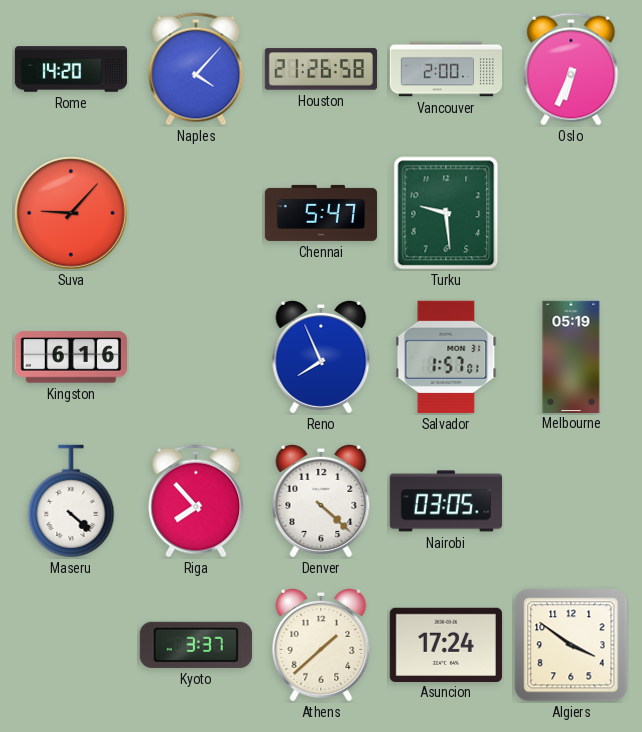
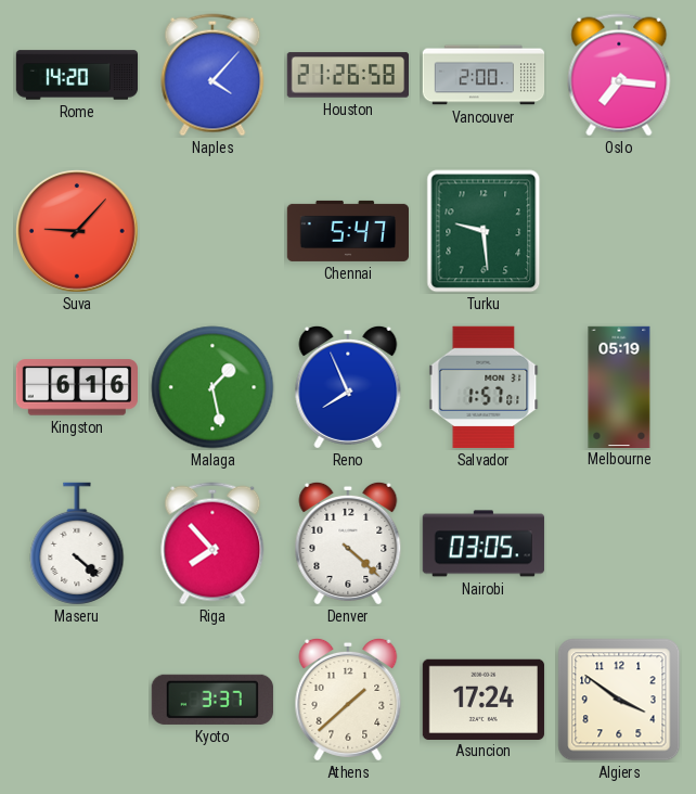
Oslo: 6:34 -> 7:16 (619, 75)
Malaga: none -> 1:28 (212, 387)
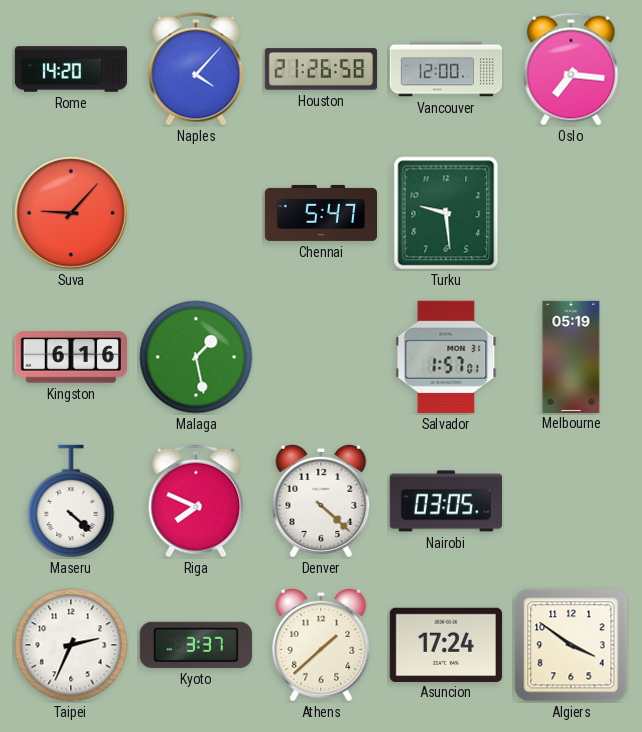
Vancouver: 2:00 -> 12:00 (446, 69)
Reno: 7:56 -> none (348, 387)
Riga: 7:53 -> 7:49 (196, 501)
Taipei: none -> 2:34 (71, 645)
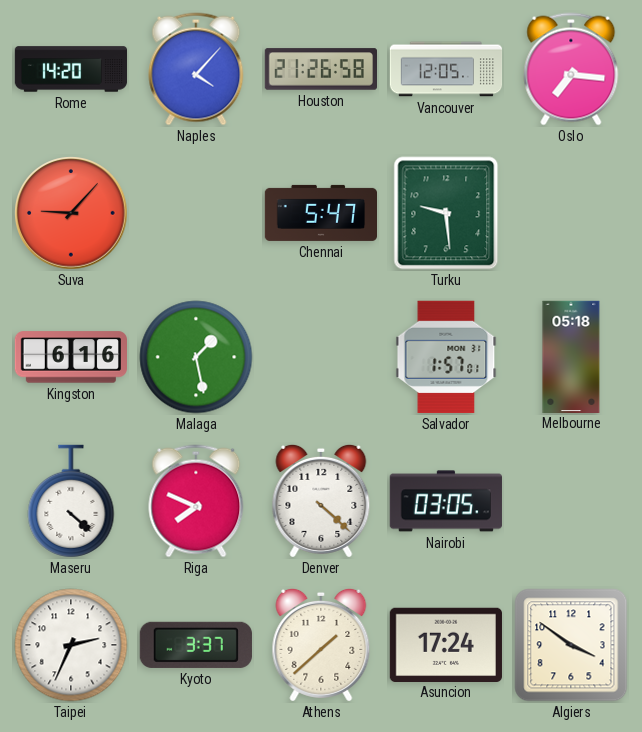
Vancouver: 12:00 -> 12:05 (446, 69)
Melbourne: 05:19 -> 05:18 (571, 356)
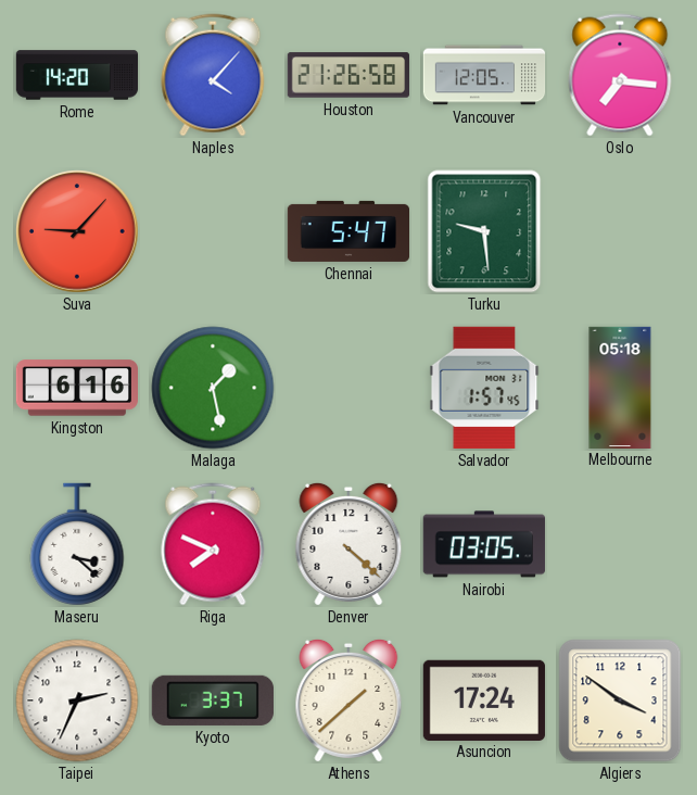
Salvador: 1:57:01 -> 1:57:45 (484, 388)
Maseru: 4:22 -> 3:22 (77, 544)
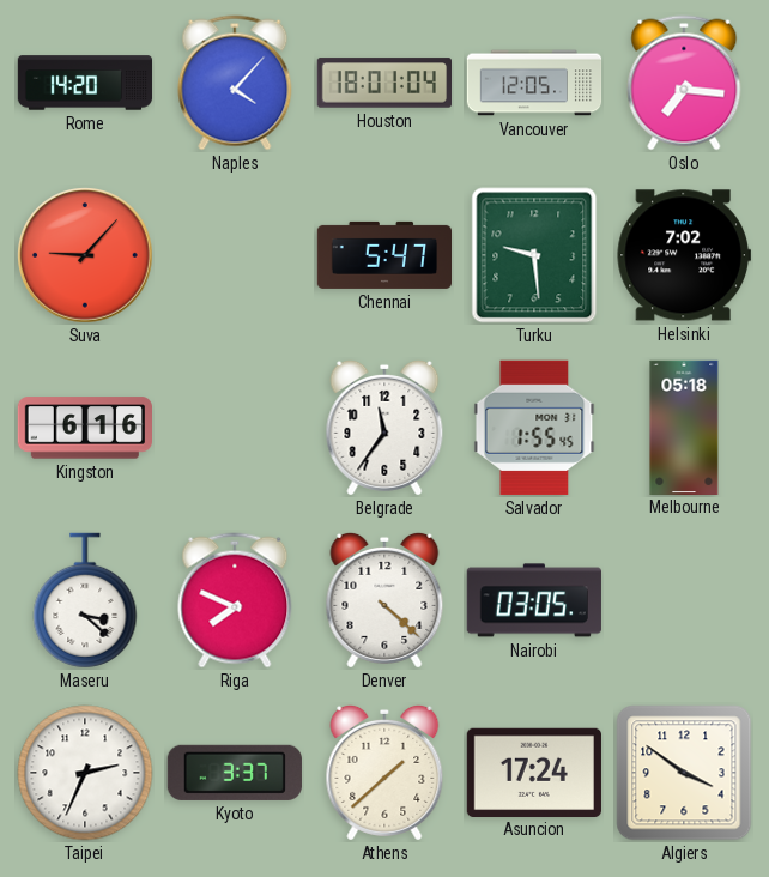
Houston: 21:26 -> 18:01 (383, 83)
Helsinki: none -> 7:02 (684, 255)
Malaga: 1:28 -> none (213, 388)
Belgrade: none -> 11:36 (384, 428)
Salvador: 1:57 -> 1:55 (534, 428)
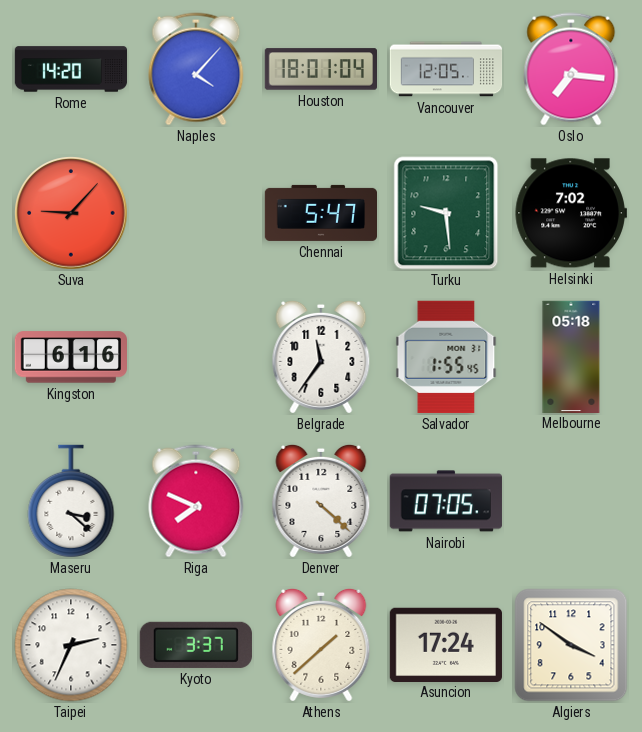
Nairobi: 03:05 -> 07:05 (446, 501)
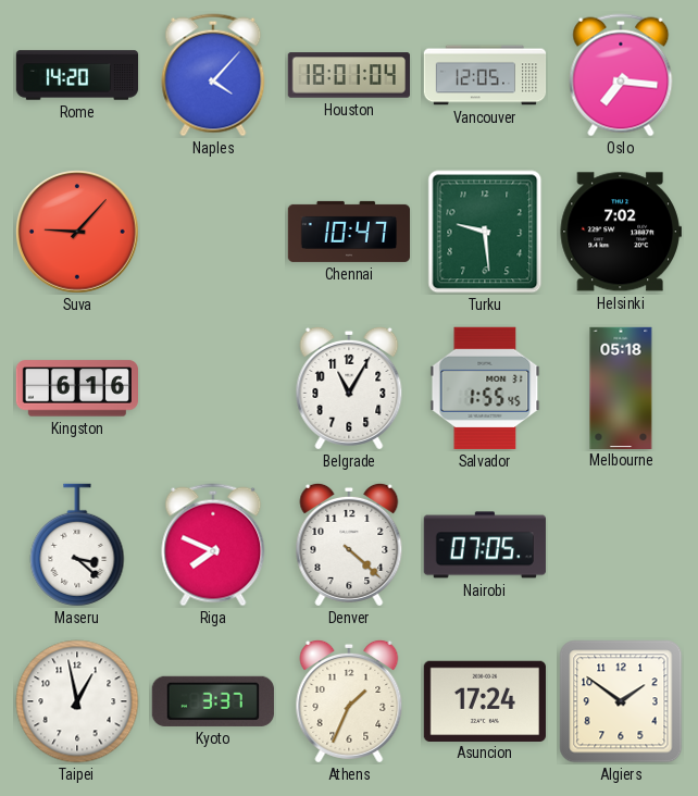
Chennai: 5:47 -> 10:47 (349, 232)
Belgrade: 11:36 -> 11:05 (349, 388)
Taipei: 2:34 -> 12:58 (77, 701)
Athens: 1:38 -> 1:34 (349, 701)
Algiers: 3:51 -> 1:51 (621, 701)
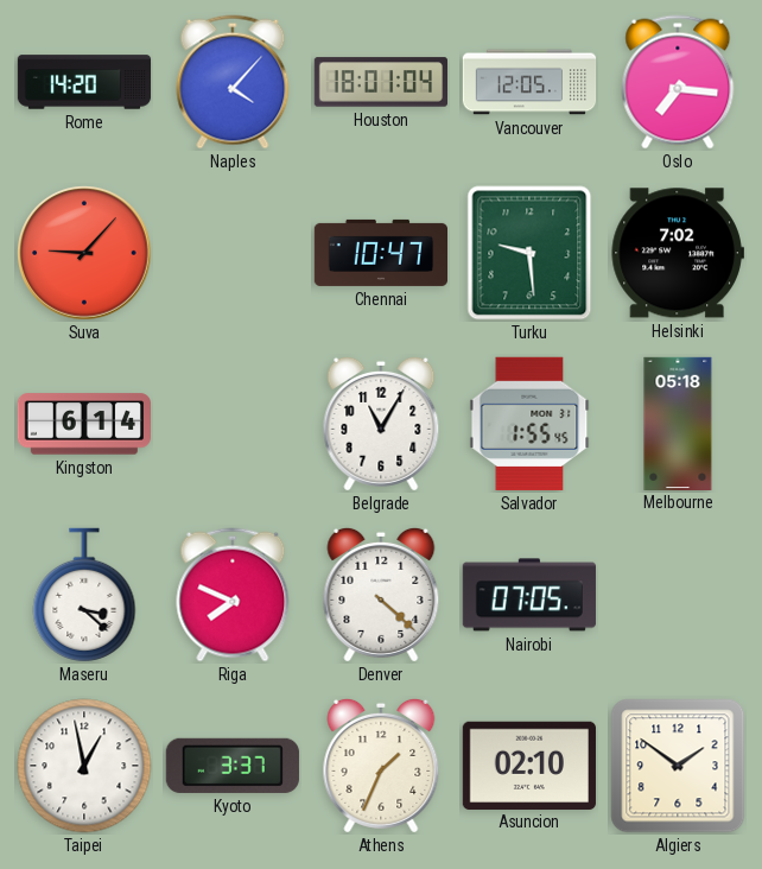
Kingston: 6:16 -> 6:14 (83, 424)
Asuncion: 17:24 -> 02:10 (528, 765)
